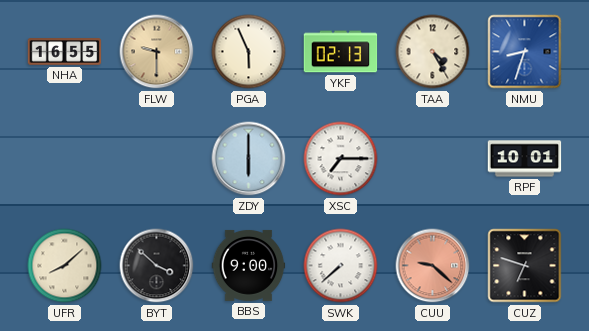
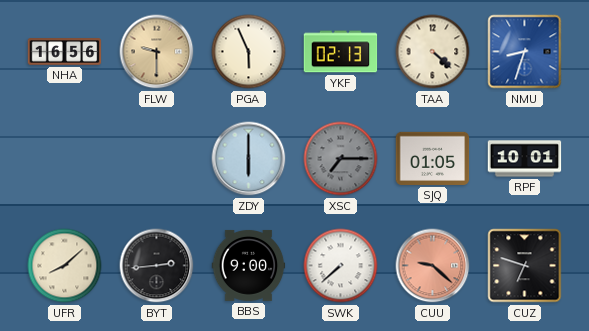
NHA: 16:55 -> 16:56 (65, 52)
TAA: 4:25 -> 4:22 (433, 52)
XSC dial: white -> grey (341, 159)
SJQ: none -> 01:05 (433, 158)
BYT: 3:52 -> 2:44 (157, 266)
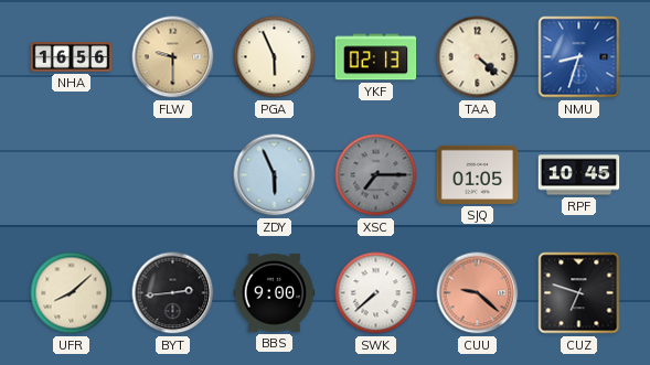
ZDY: 6:00 -> 5:56 (275, 175)
RPF: 10:01 -> 10:45 (579, 175)
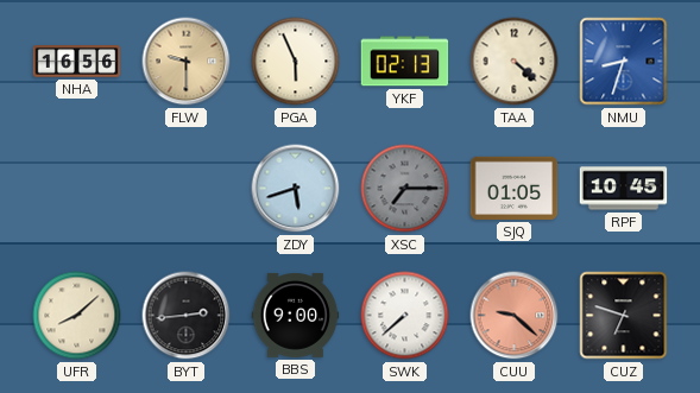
ZDY: 5:56 -> 5:42 (296, 189)
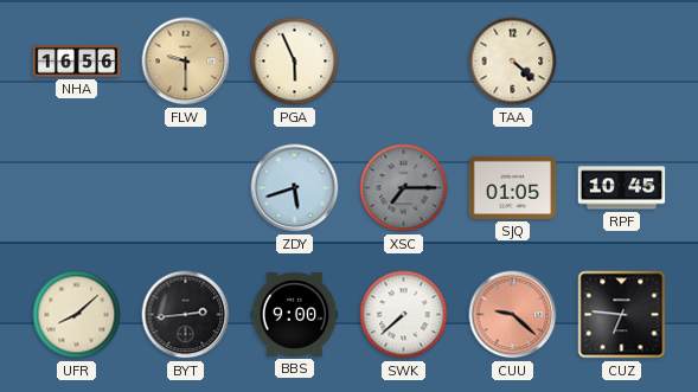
YKF: 02:13 -> none (405, 62)
NMU: 8:33 -> none (624, 62)
CUZ: 6:48 -> 6:46 (622, 315)
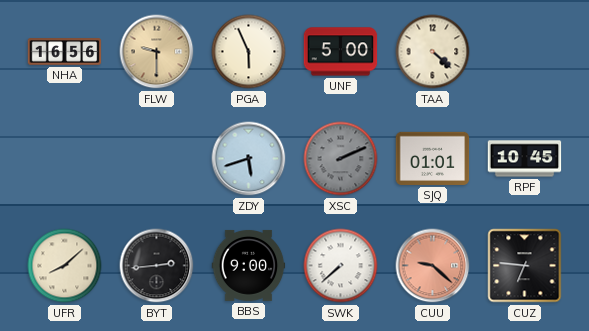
UNF: none -> 5:00 (341, 52)
XSC: 7:15 -> 2:11 (341, 159)
SJQ: 01:05 -> 01:01 (433, 158)
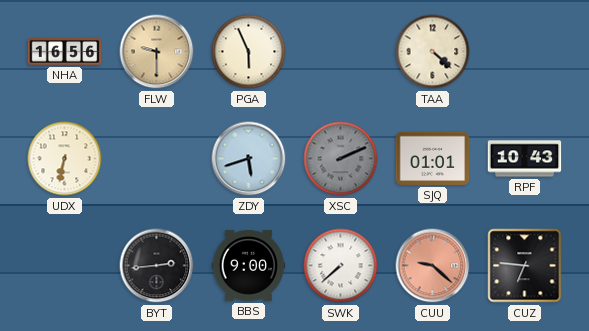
UNF: 5:00 -> none (341, 52)
UDX: none -> 6:32 (65, 159)
RPF: 10:45 -> 10:43 (525, 159)
UFR: 8:08 -> none (65, 266)
